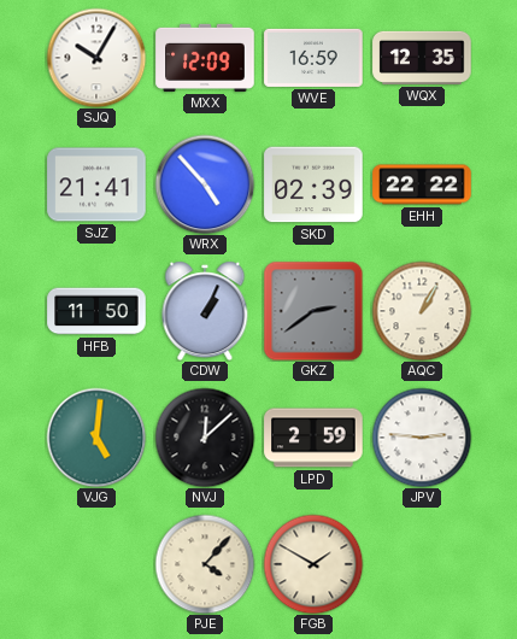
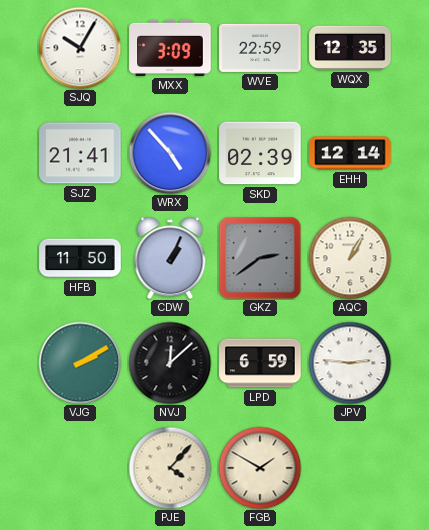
MXX: 12:09 -> 3:09 (170, 48)
WVE: 16:59 -> 22:59 (260, 48)
EHH: 22:22 -> 12:14 (350, 153)
VJG: 5:01 -> 2:10 (80, 363)
LPD: 2:59 -> 6:59 (260, 363)
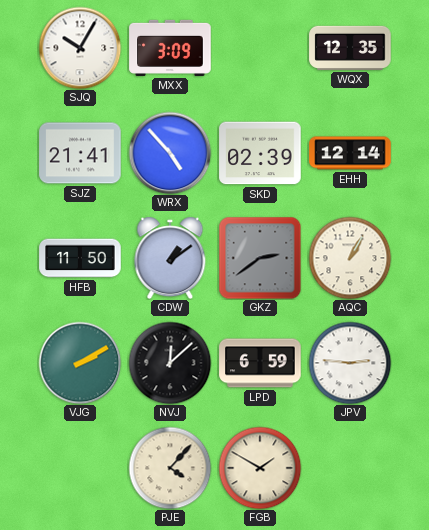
WVE: 22:59 -> none (260, 48)
CDW: 1:04 -> 1:09 (170, 258)
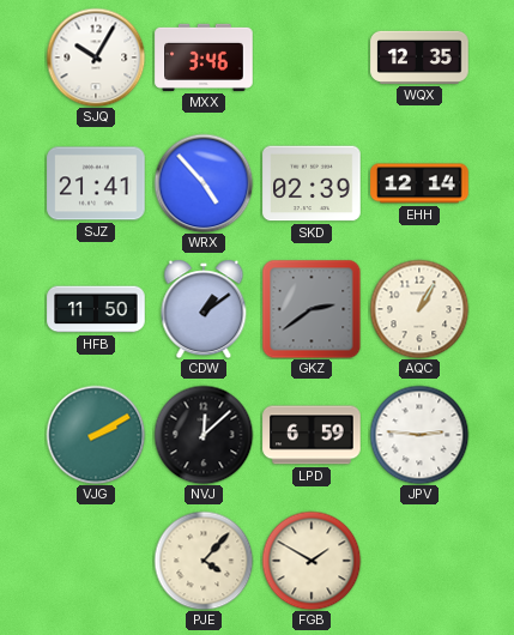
MXX: 3:09 -> 3:46 (204, 58)
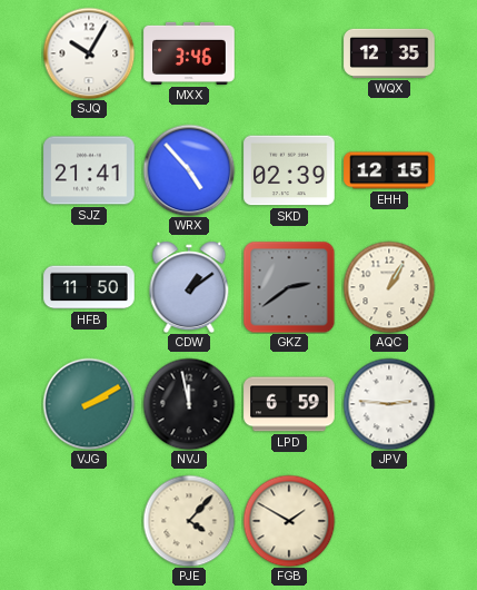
EHH: 12:14 -> 12:15 (389, 170)
NVJ: 12:08 -> 11:58 (189, 404)
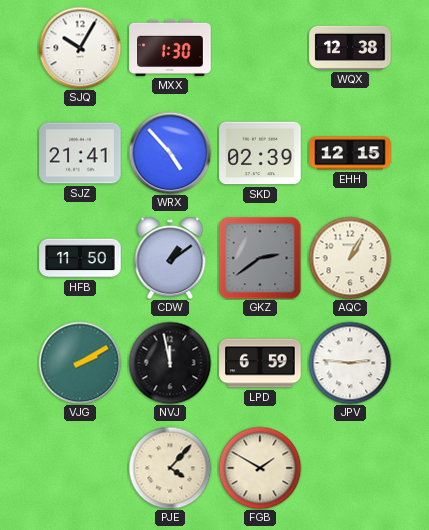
MXX: 3:46 -> 1:30 (170, 48)
WQX: 12:35 -> 12:38 (350, 48)
